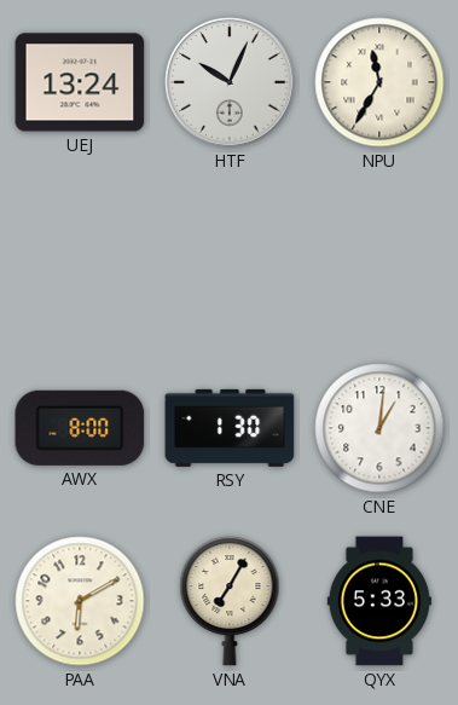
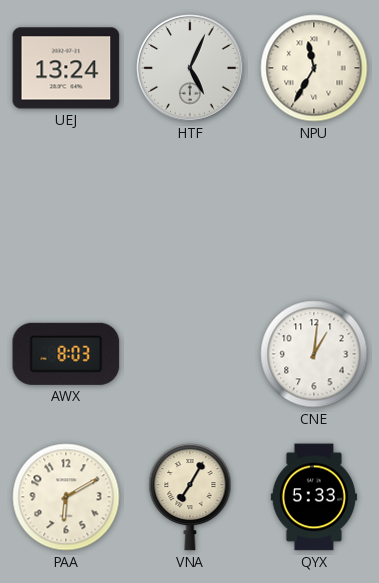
HTF: 10:04 -> 5:04 (190, 68)
AWX: 8:00 -> 8:03 (66, 354)
RSY: 1:30 -> none (230, 428)
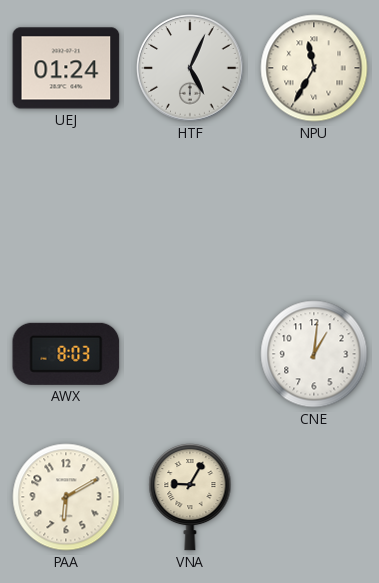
UEJ: 13:24 -> 01:24 (66, 68)
VNA: 7:05 -> 9:05 (190, 497)
QYX: 5:33 -> none (314, 497)
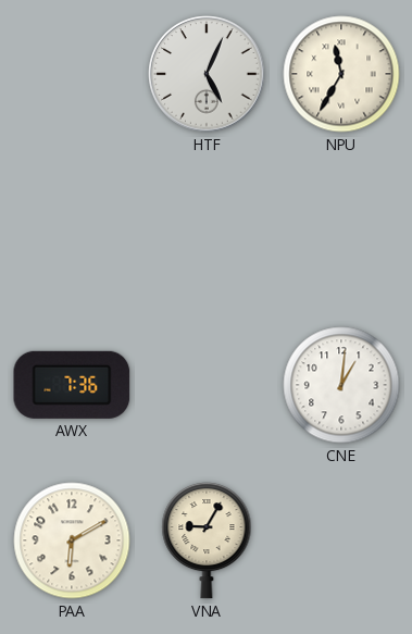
UEJ: 01:24 -> none (66, 68)
AWX: 8:03 -> 7:36 (72, 385)
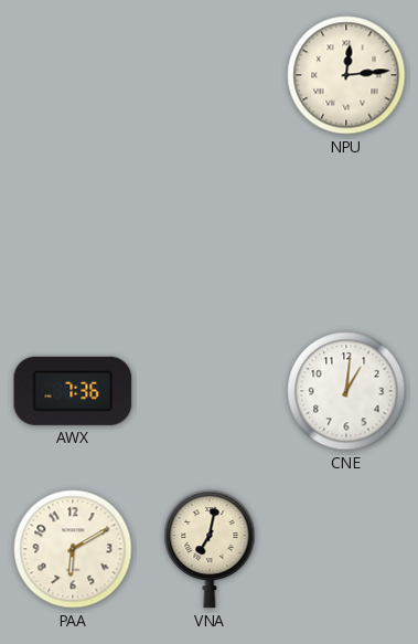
HTF: 5:04 -> none (207, 74)
NPU: 11:35 -> 12:14 (346, 75)
VNA: 9:05 -> 7:02 (210, 549)
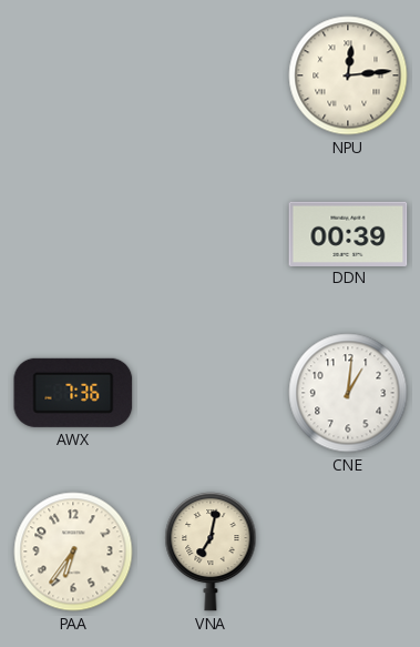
DDN: none -> 00:39 (348, 233)
PAA: 6:10 -> 6:36 (73, 552)
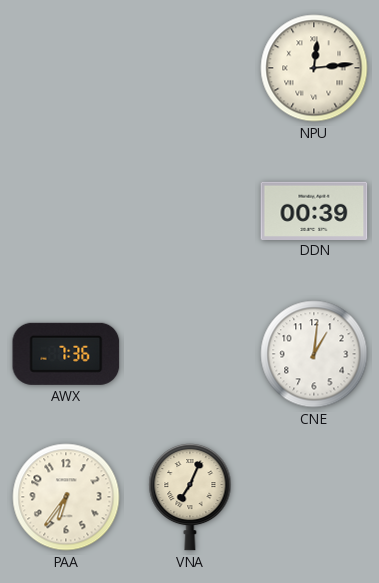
VNA: 7:02 -> 7:04 (190, 497)
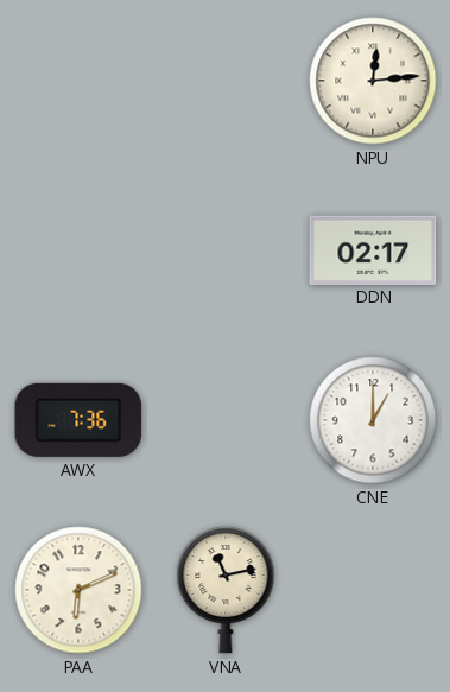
DDN: 00:39 -> 02:17 (373, 249)
CNE: 1:01 -> 1:00 (373, 420)
PAA: 6:36 -> 6:11 (78, 590)
VNA: 7:04 -> 11:13 (226, 590)
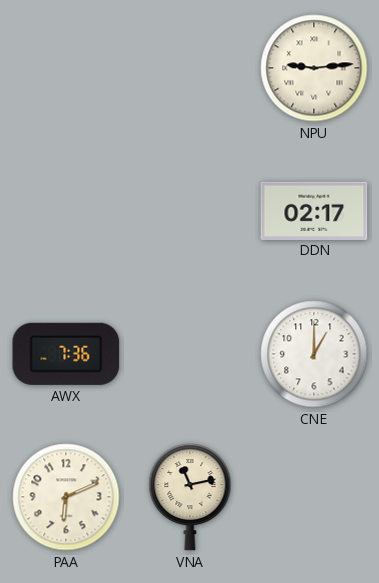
NPU: 12:14 -> 9:14 (314, 68)
